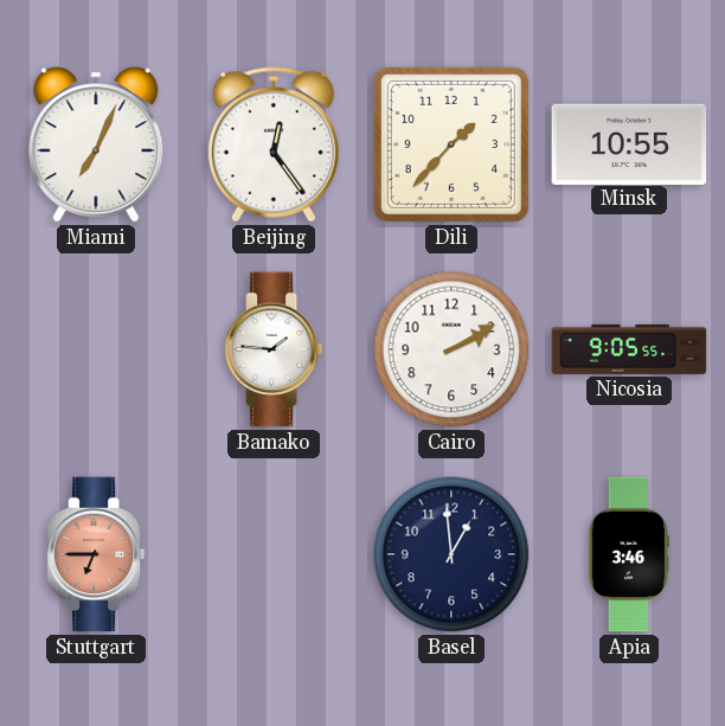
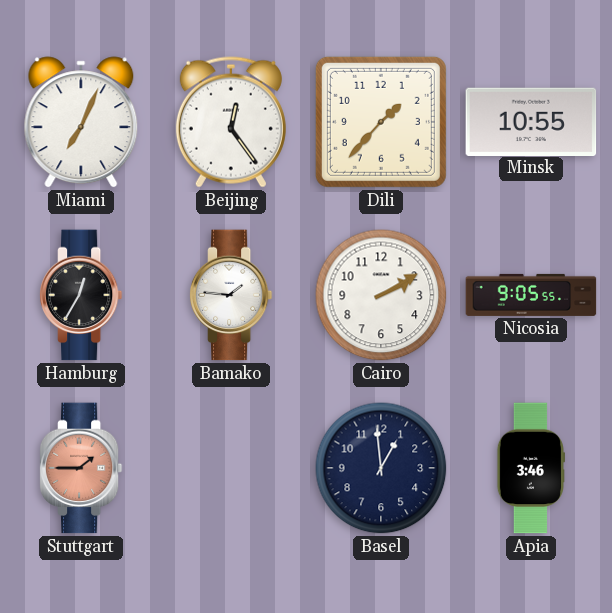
Hamburg: none -> 12:35 (81, 295)
Stuttgart: 6:45 -> 1:45 (81, 468)
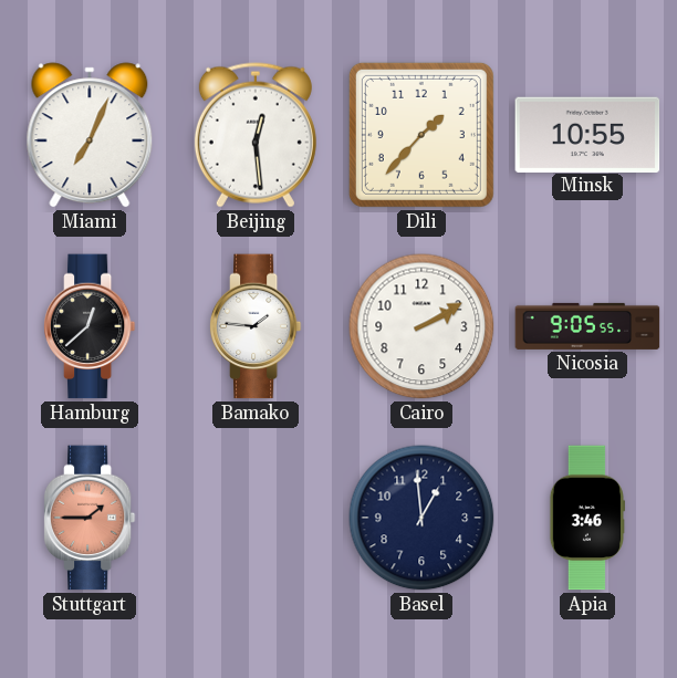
Beijing: 12:24 -> 12:29 (256, 135)
Hamburg: 12:35 -> 12:38 (90, 326)
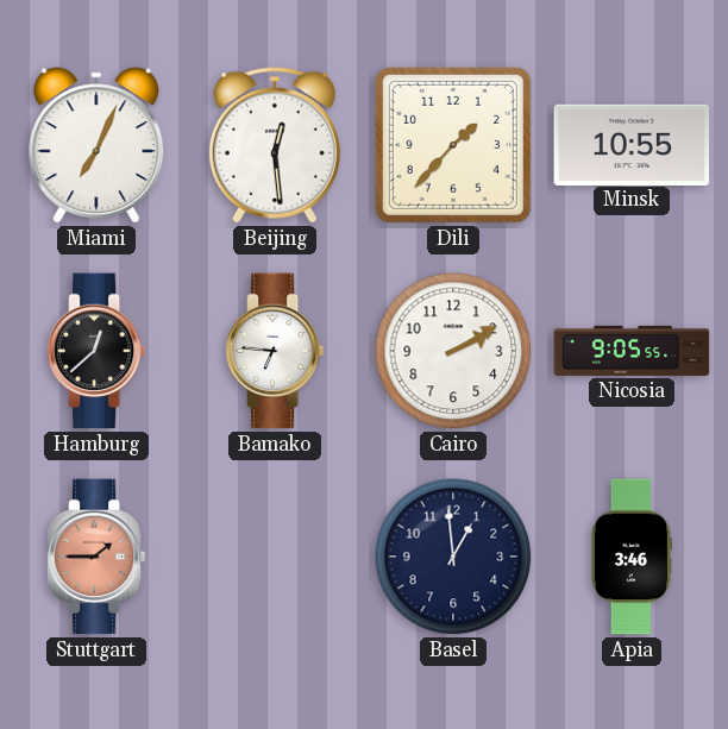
Bamako: 1:46 -> 6:46 (275, 351)
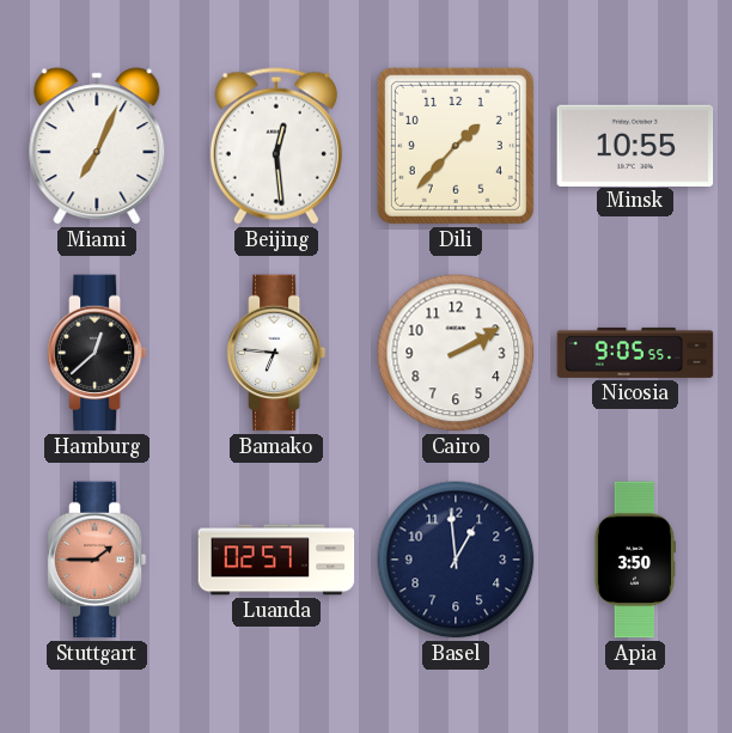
Luanda: none -> 02:57 (276, 560)
Apia: 3:46 -> 3:50 (634, 560)
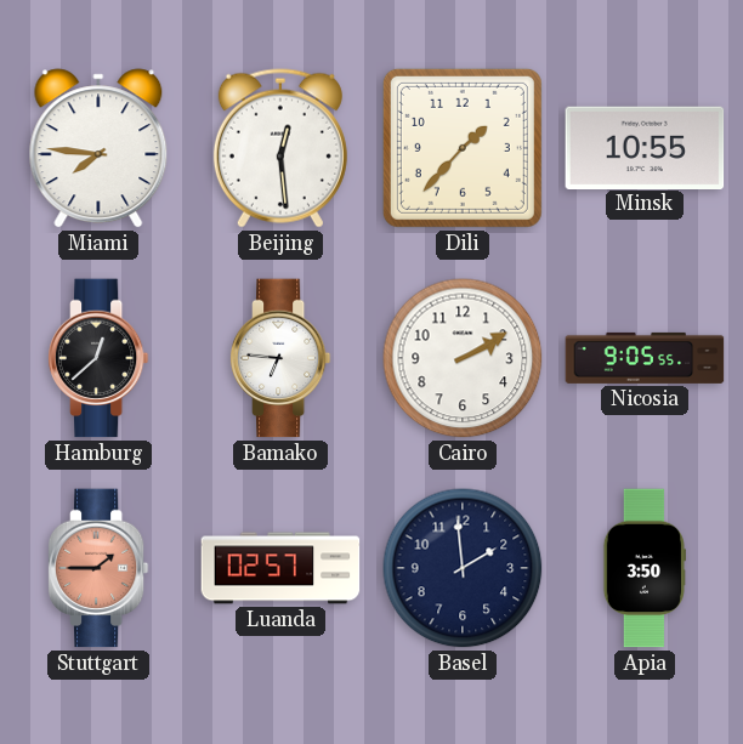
Miami: 7:04 -> 7:46 (98, 148)
Basel: 12:59 -> 1:59 (463, 568)
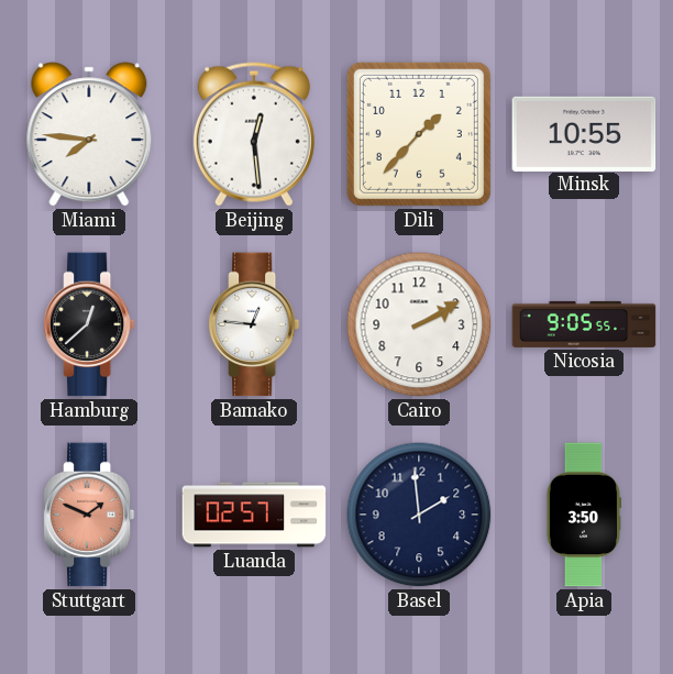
Bamako: 6:46 -> 12:46 (254, 324)
Stuttgart: 1:45 -> 1:49 (89, 515)
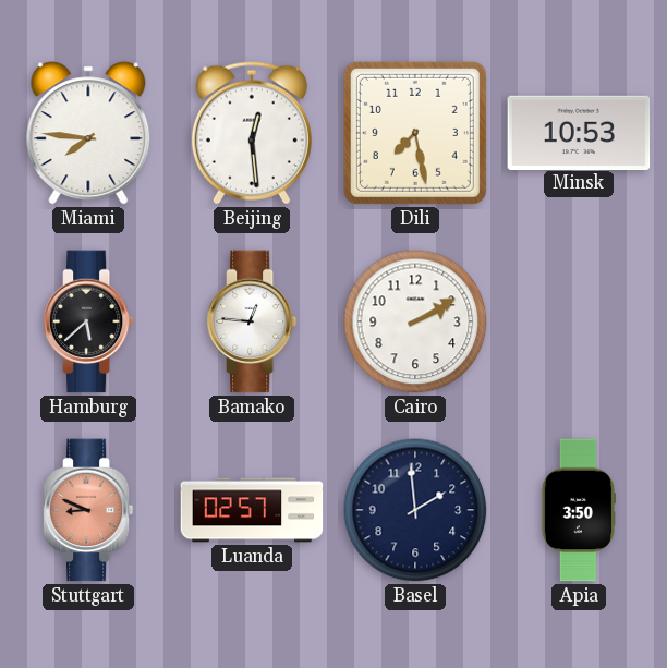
Dili: 1:37 -> 7:28 (415, 133)
Minsk: 10:55 -> 10:53 (579, 132)
Hamburg: 12:38 -> 5:38 (88, 321)
Nicosia: 9:05 -> none (584, 324)
Stuttgart: 1:49 -> 8:49 (88, 510)
